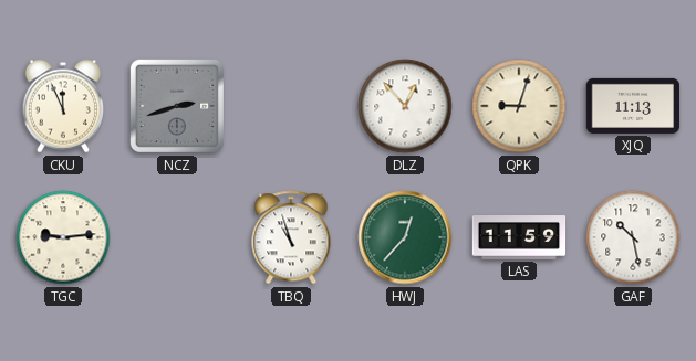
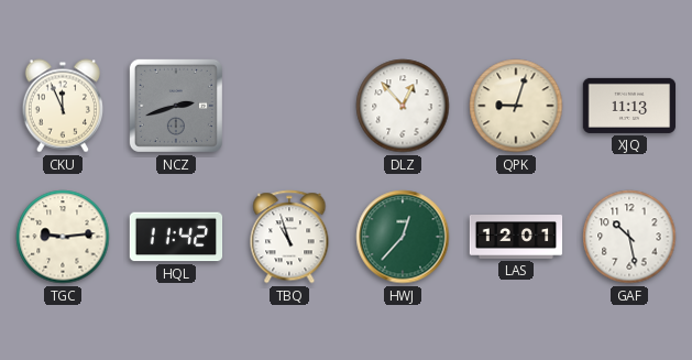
HQL: none -> 11:42 (176, 237)
LAS: 11:59 -> 12:01 (516, 238)
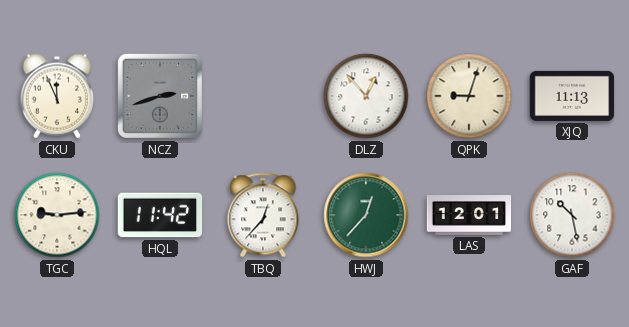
TBQ: 10:57 -> 12:37 (263, 215)
